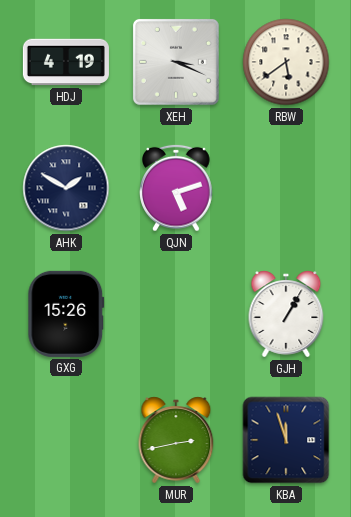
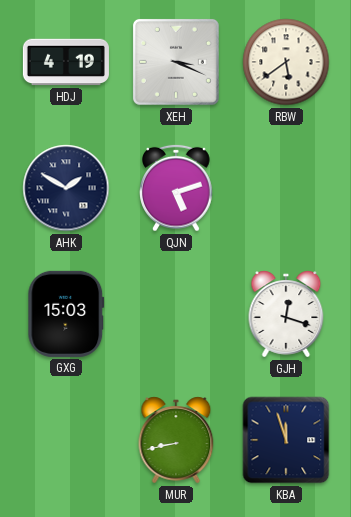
GXG: 15:26 -> 15:03 (66, 314)
GJH: 1:05 -> 12:18 (286, 314)
MUR: 2:43 -> 8:43 (176, 440)
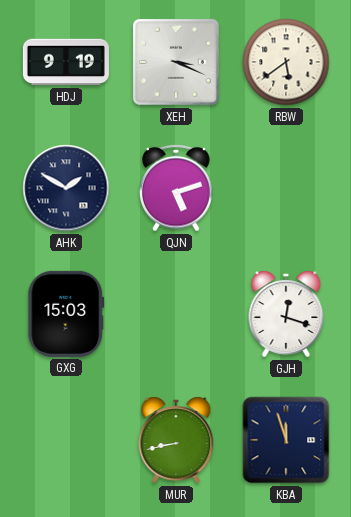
HDJ: 4:19 -> 9:19 (66, 62)
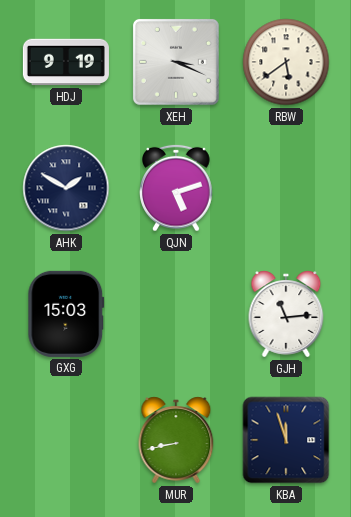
GJH: 12:18 -> 11:14 (286, 314)
